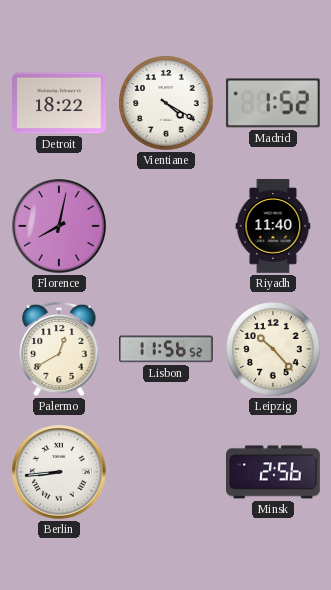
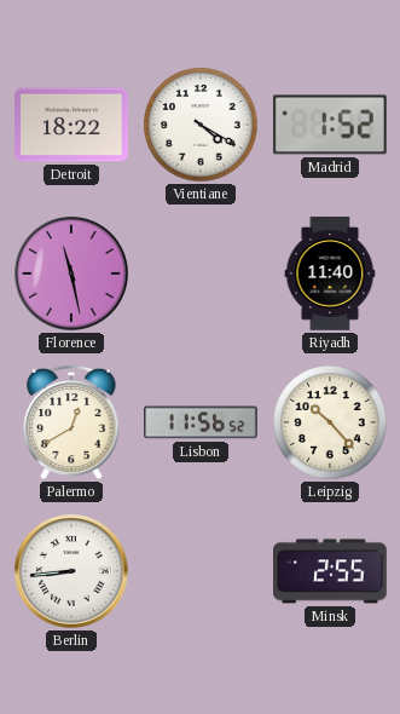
Florence: 8:02 -> 11:28 (71, 273)
Minsk: 2:56 -> 2:55 (331, 571)
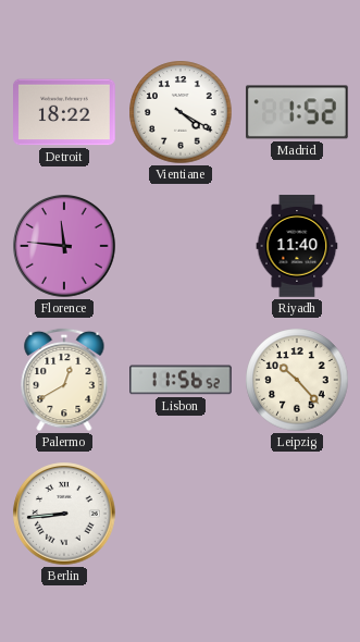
Florence: 11:28 -> 11:46 (64, 246)
Minsk: 2:55 -> none (331, 571)
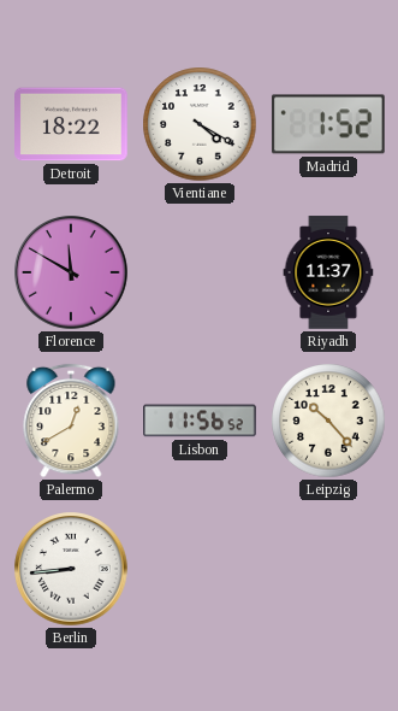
Florence: 11:46 -> 11:50 (71, 272)
Riyadh: 11:40 -> 11:37 (328, 272)
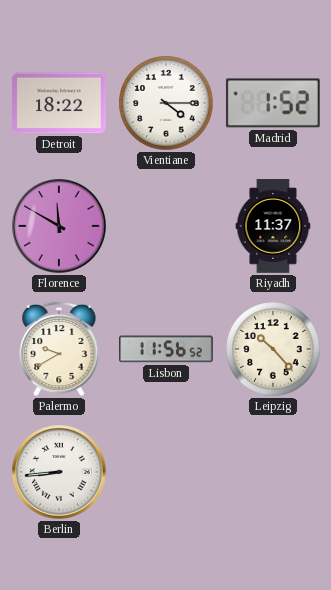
Vientiane: 4:20 -> 4:15 (166, 103)
Palermo: 12:40 -> 9:40 (59, 349)
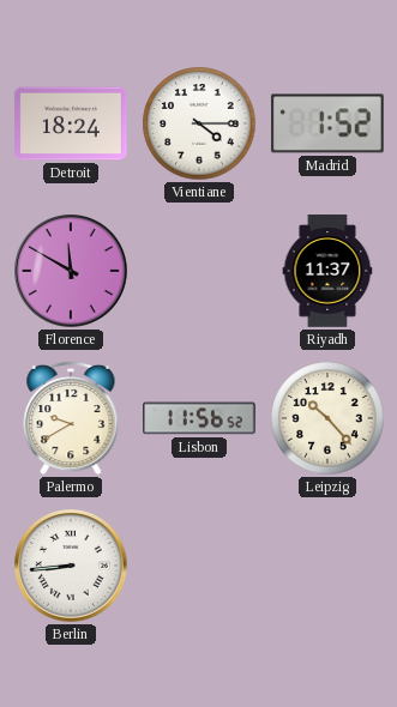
Detroit: 18:22 -> 18:24 (72, 123)
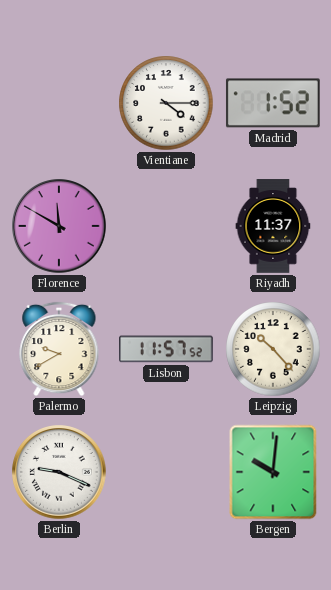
Detroit: 18:24 -> none (72, 123)
Lisbon: 11:56 -> 11:57 (167, 349)
Berlin: 8:44 -> 9:19 (59, 472)
Bergen: none -> 10:01 (273, 472)
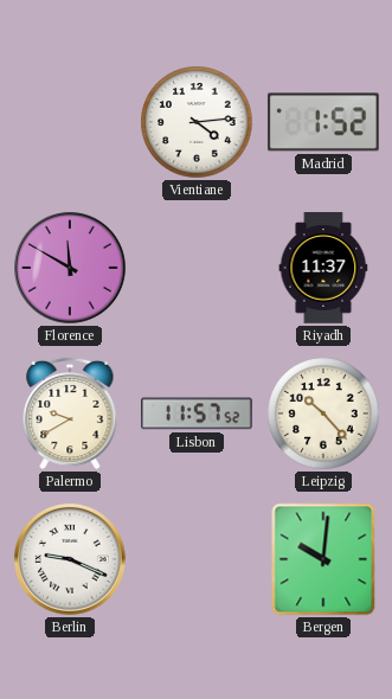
Vientiane: 4:15 -> 4:14 (197, 122)
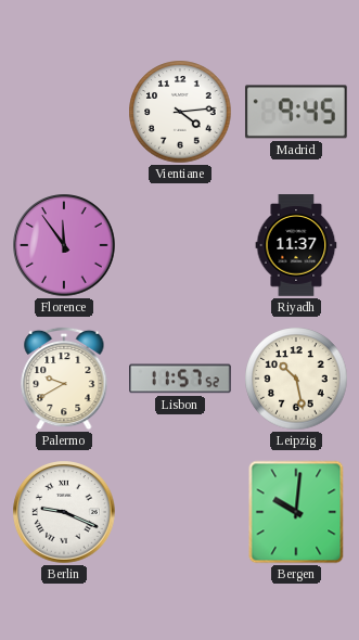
Madrid: 1:52 -> 9:45 (296, 112)
Florence: 11:50 -> 11:54 (64, 245)
Leipzig: 10:23 -> 10:28 (296, 379)
